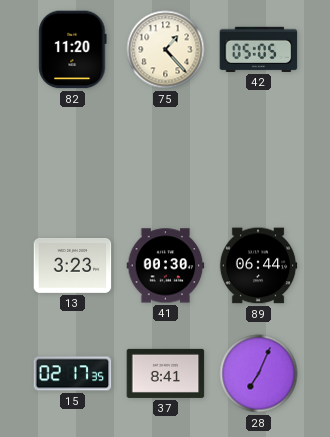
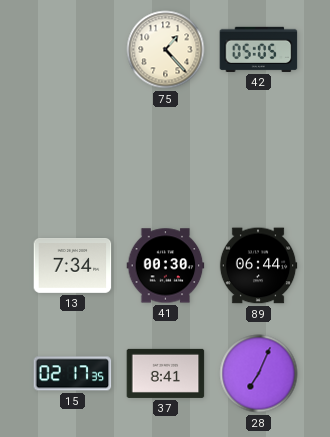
82: 11:20 -> none (73, 50)
13: 3:23 -> 7:34 (73, 266)
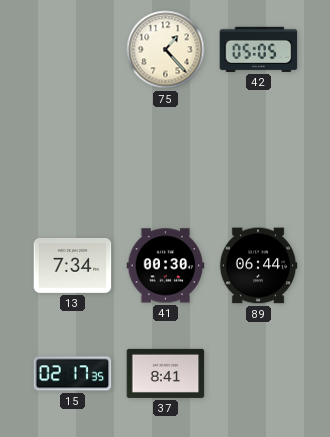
28: 7:04 -> none (259, 374)
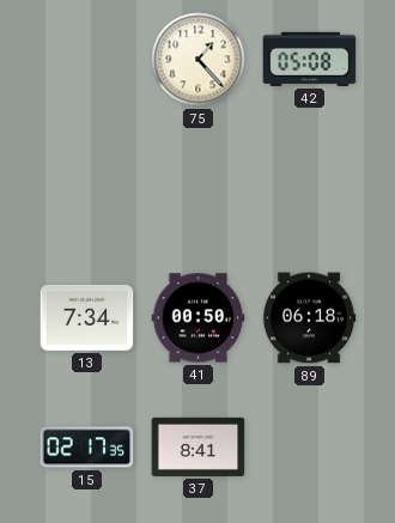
42: 05:05 -> 05:08 (310, 59)
41: 00:30 -> 00:50 (199, 318)
89: 06:44 -> 06:18 (309, 318)
